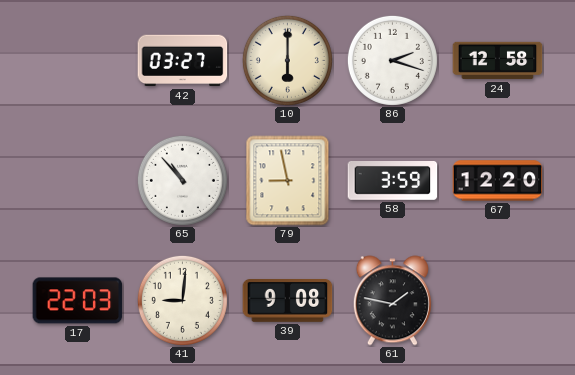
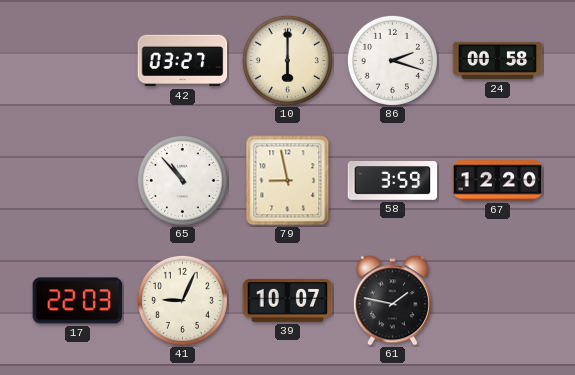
24: 12:58 -> 00:58 (498, 61)
41: 9:01 -> 9:04 (182, 300)
39: 9:08 -> 10:07 (288, 301)
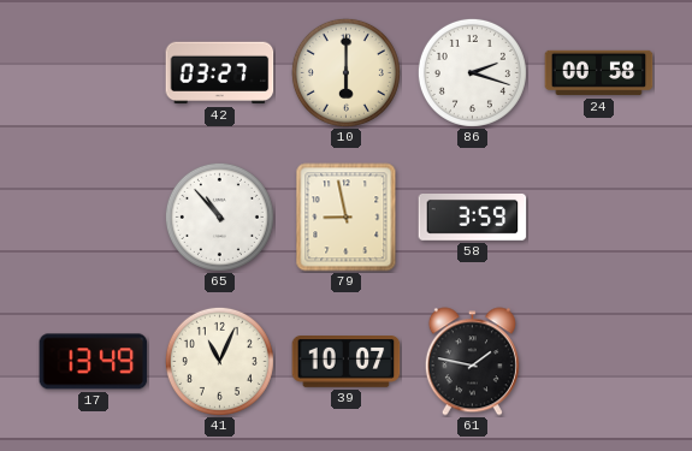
67: 12:20 -> none (498, 181)
17: 22:03 -> 13:49 (94, 362)
41: 9:04 -> 11:04 (219, 361)
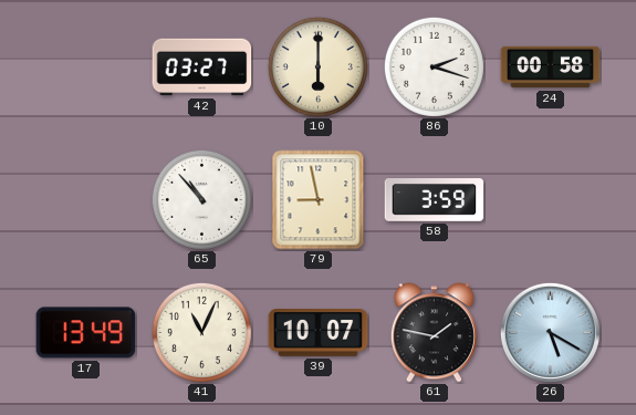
26: none -> 5:20 (550, 332)
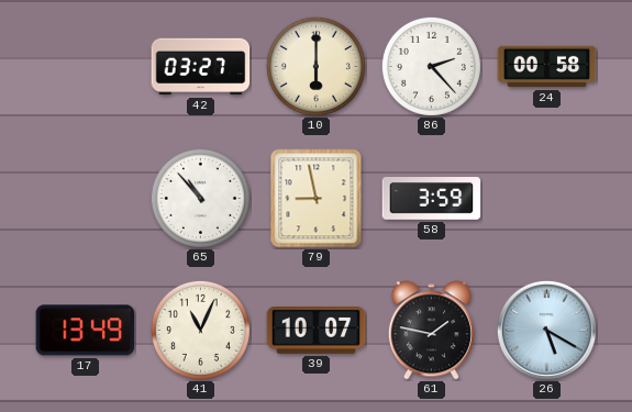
86: 2:18 -> 2:23 (431, 66)
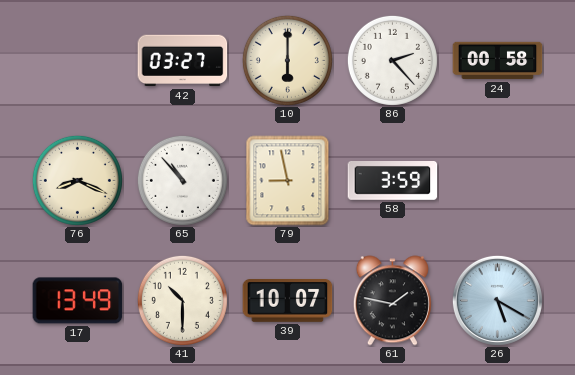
76: none -> 8:19 (77, 180)
41: 11:04 -> 10:30 (182, 300)
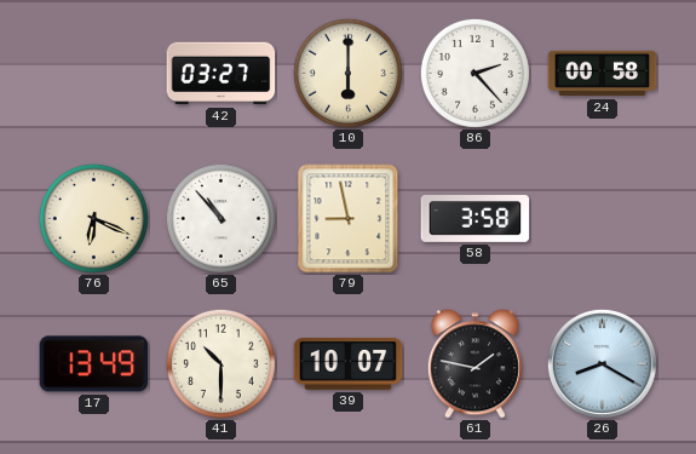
76: 8:19 -> 6:19 (93, 218)
58: 3:59 -> 3:58 (476, 219)
26: 5:20 -> 8:20 (602, 363)
